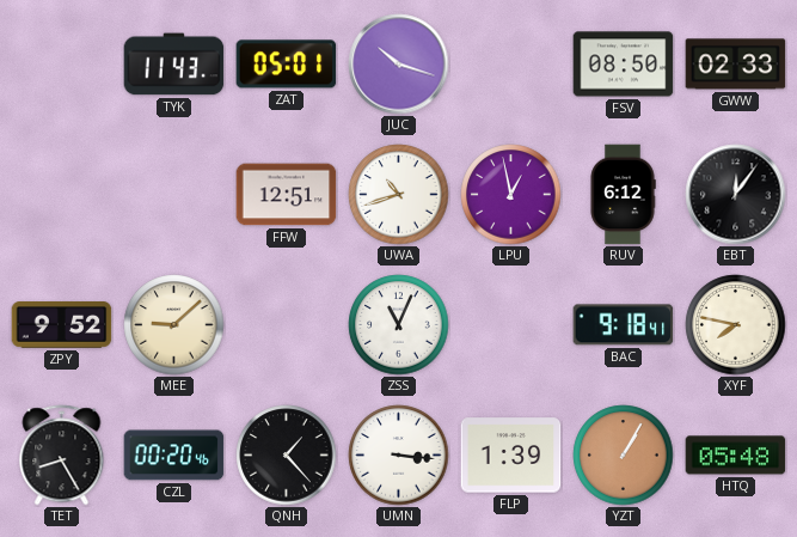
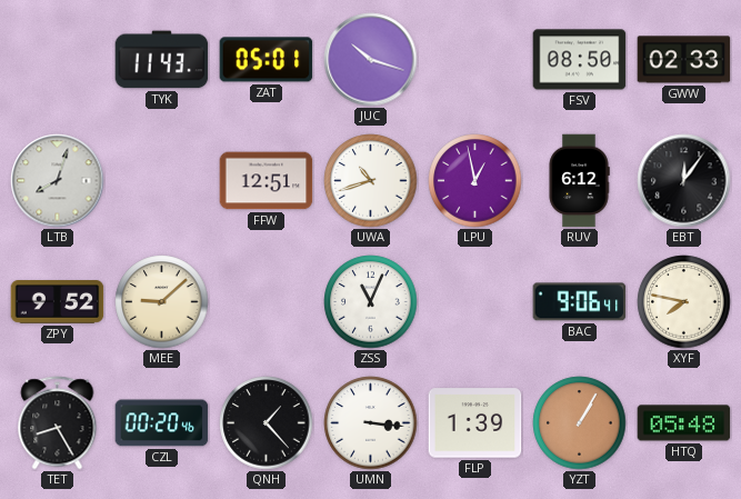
LTB: none -> 8:03 (58, 181)
BAC: 9:18 -> 9:06 (580, 302)
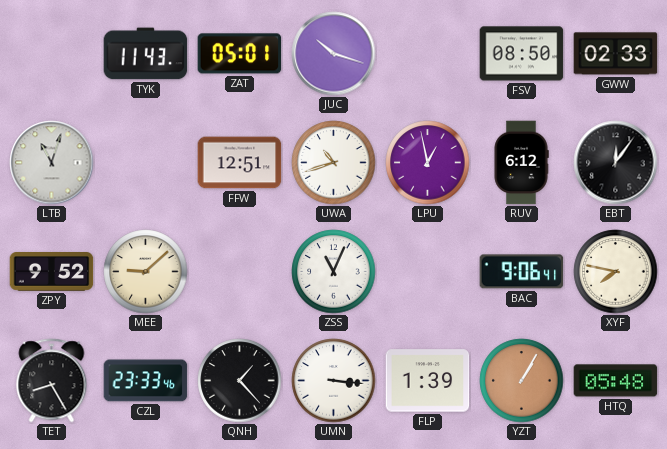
LTB: 8:03 -> 11:03 (52, 163)
CZL: 00:20 -> 23:33 (146, 381)
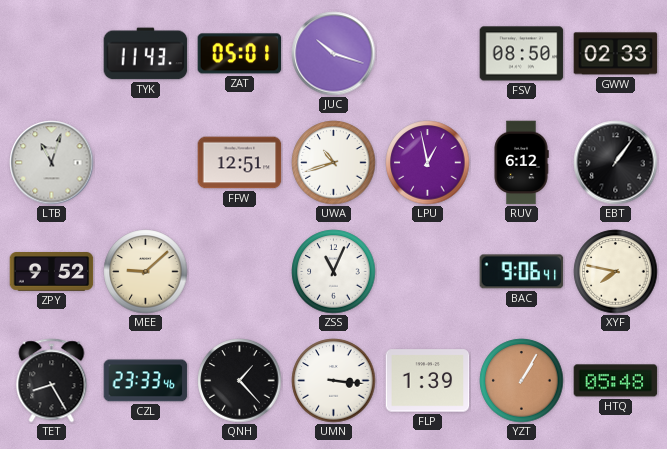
EBT: 12:06 -> 1:06 (616, 163)
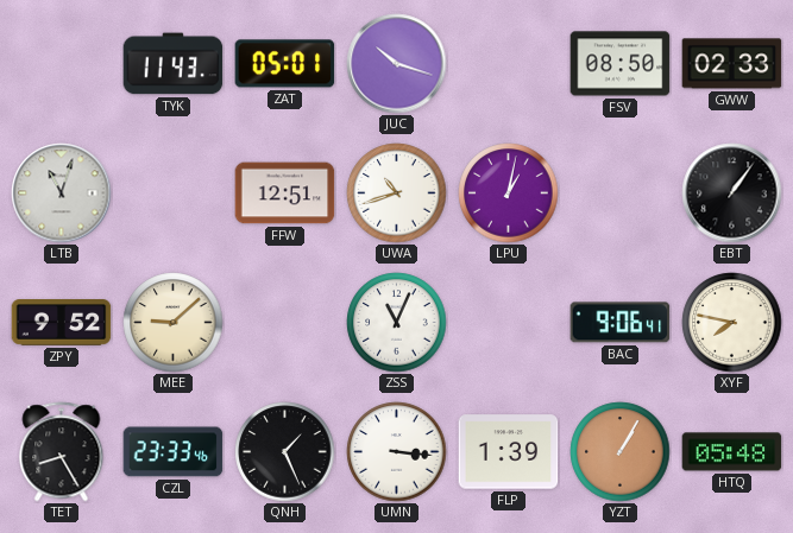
LPU: 12:58 -> 1:02 (509, 193)
RUV: 6:12 -> none (521, 163)
QNH: 1:23 -> 1:26 (285, 452)
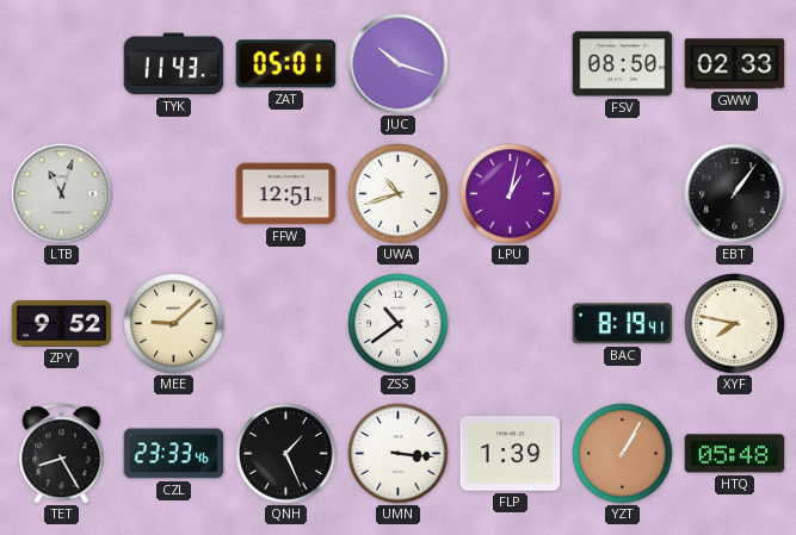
ZSS: 11:04 -> 10:39 (399, 324)
BAC: 9:06 -> 8:19 (623, 324)
